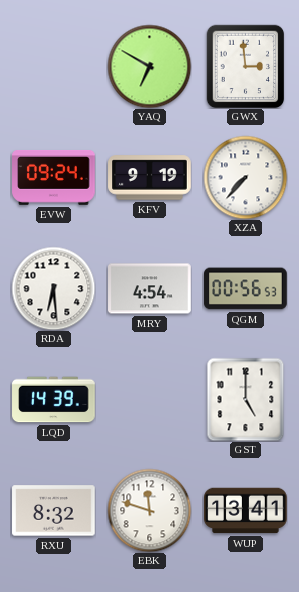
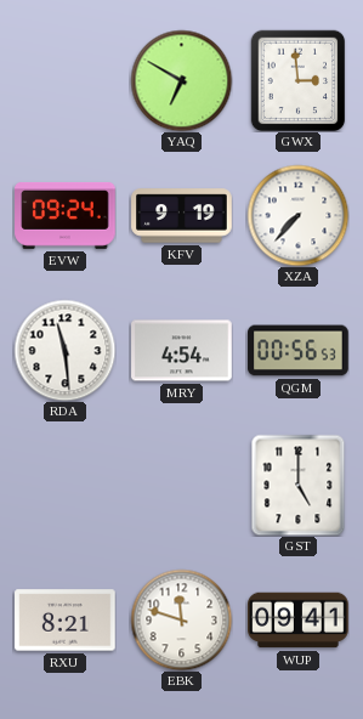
RDA: 6:29 -> 11:29 (64, 350)
LQD: 14:39 -> none (54, 400)
RXU: 8:32 -> 8:21 (66, 621)
WUP: 13:41 -> 09:41 (299, 621)
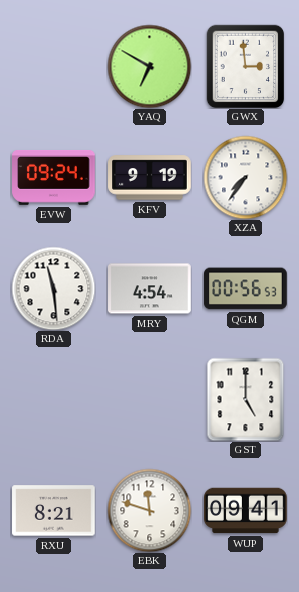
XZA: 7:37 -> 7:36 (245, 177)
